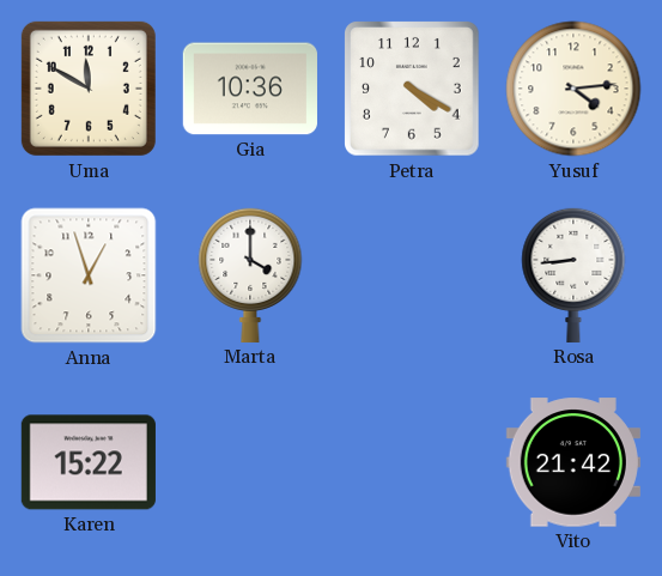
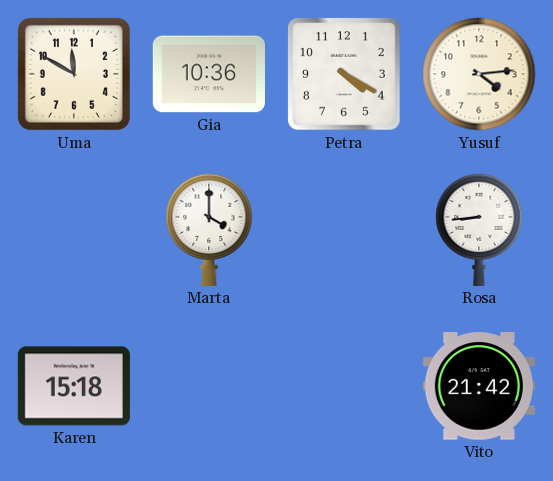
Anna: 12:57 -> none (89, 275)
Karen: 15:22 -> 15:18 (74, 386)
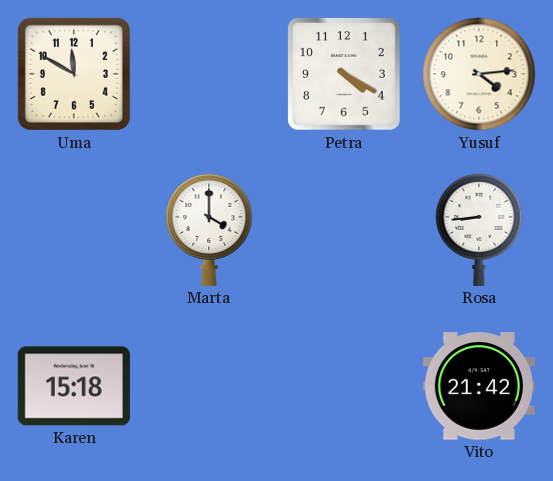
Gia: 10:36 -> none (209, 74)
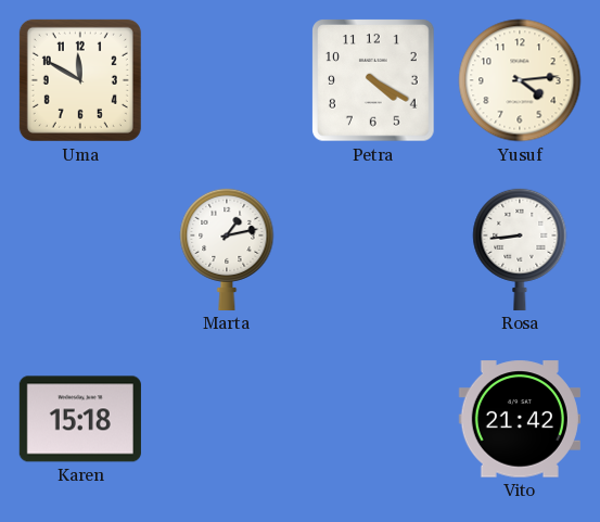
Marta: 4:00 -> 1:13 (227, 249)
